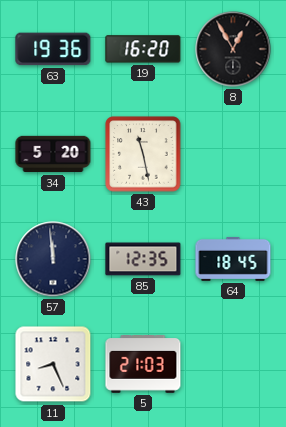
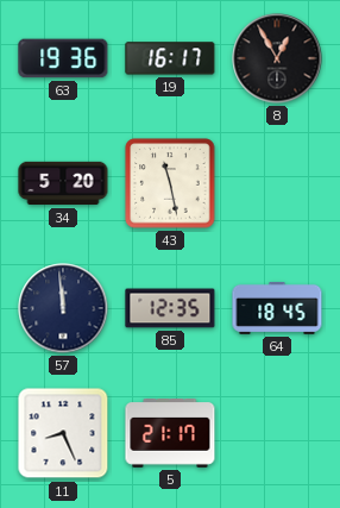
19: 16:20 -> 16:17 (170, 58)
5: 21:03 -> 21:17 (170, 433)
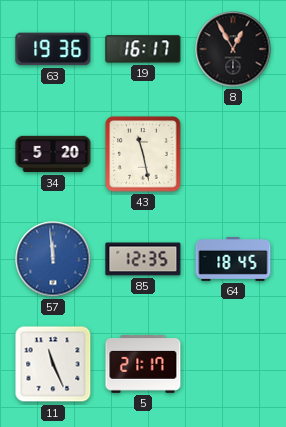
57 dial: navy -> blue (53, 259)
11: 8:26 -> 11:26 (53, 364)
